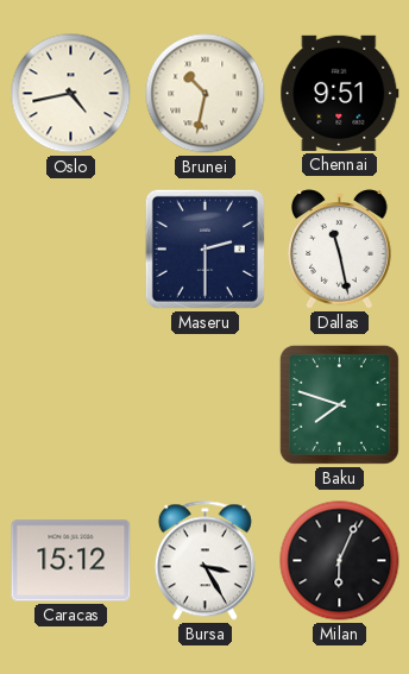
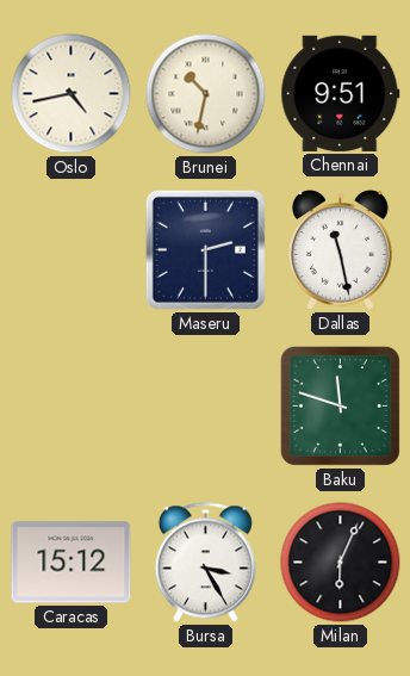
Baku: 7:48 -> 11:48 (340, 405)
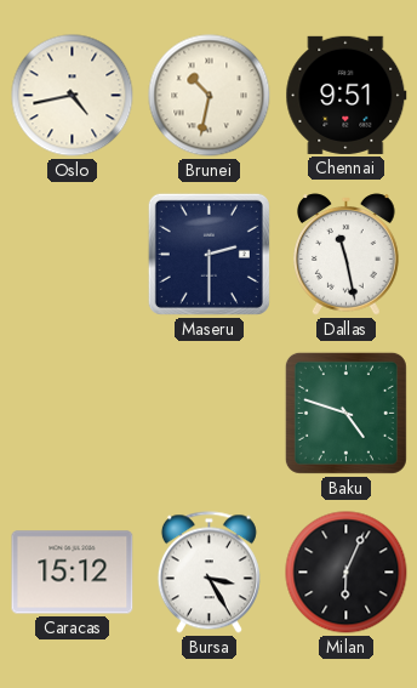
Baku: 11:48 -> 4:48 (345, 413)
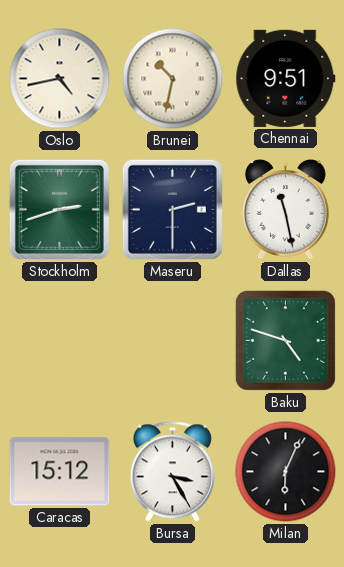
Stockholm: none -> 2:42 (59, 209)
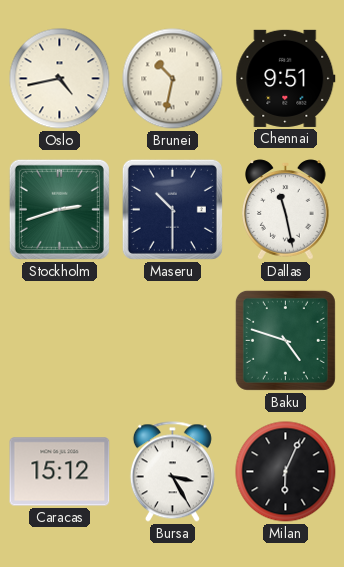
Maseru: 2:30 -> 10:30 (172, 209)
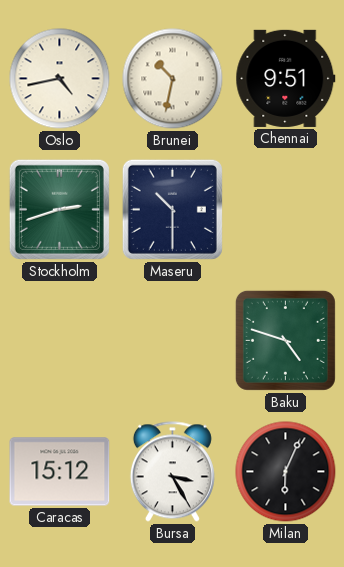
Dallas: 11:28 -> none (286, 210)
